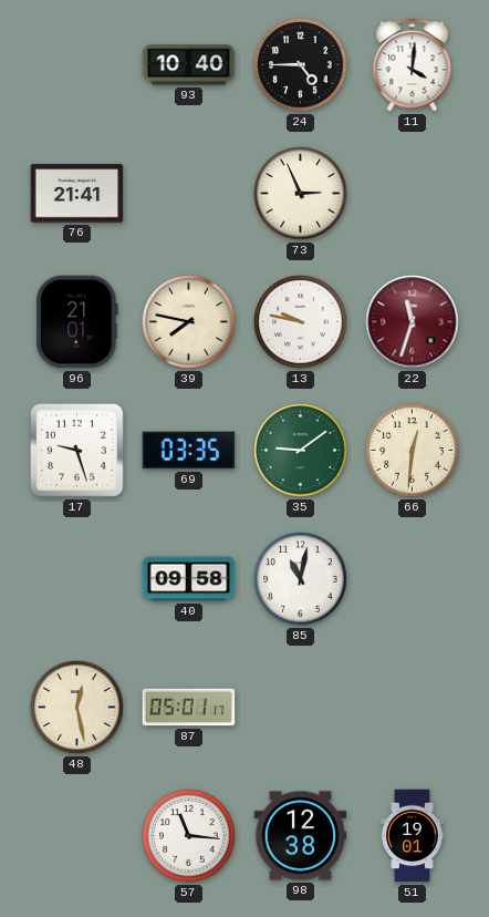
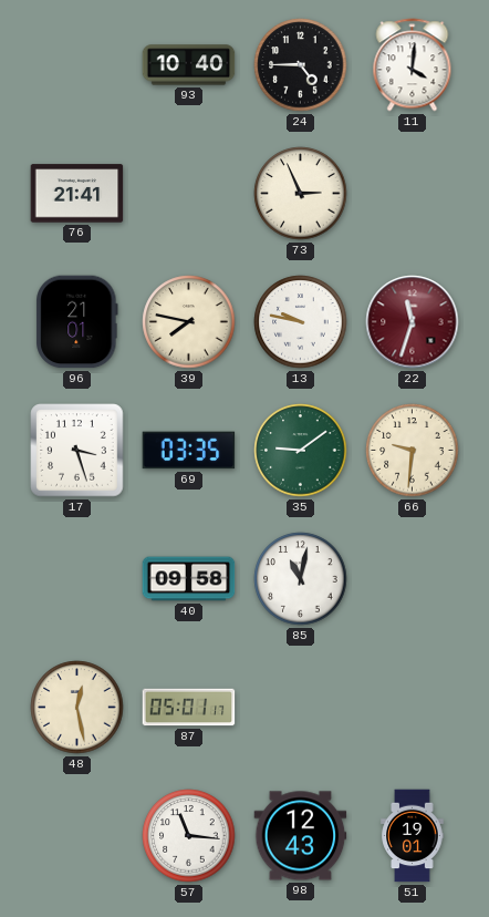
17: 9:27 -> 3:27 (77, 451)
66: 12:31 -> 9:31 (413, 451)
98: 12:38 -> 12:43 (301, 836)
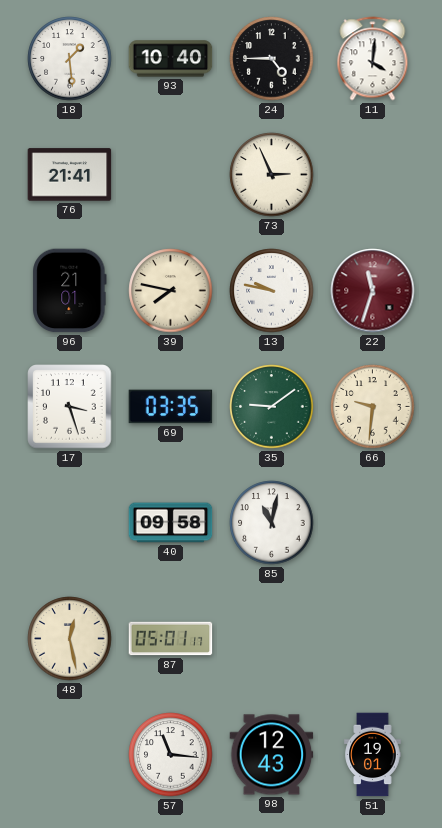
18: none -> 1:29 (70, 59)
